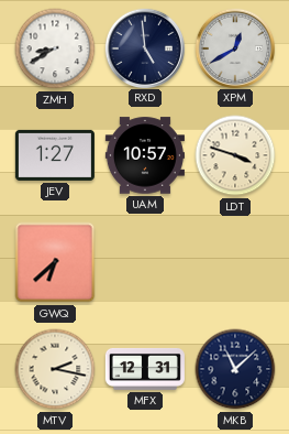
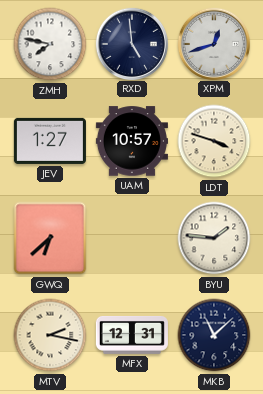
ZMH: 8:40 -> 7:47 (50, 44)
XPM: 12:40 -> 12:42 (213, 43)
BYU: none -> 1:46 (214, 238)
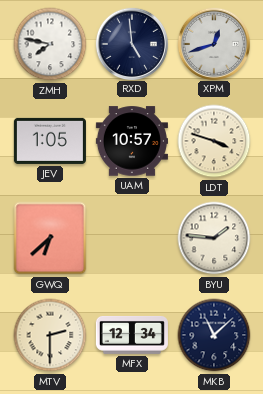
JEV: 1:27 -> 1:05 (50, 141)
MTV: 2:17 -> 2:30 (50, 335)
MFX: 12:31 -> 12:34 (132, 335)
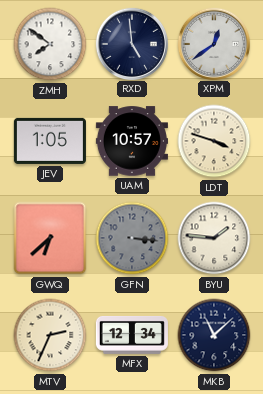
ZMH: 7:47 -> 7:51 (50, 44)
XPM: 12:42 -> 12:39 (213, 43)
GFN: none -> 3:16 (132, 238)
MTV: 2:30 -> 2:34 (50, 335)
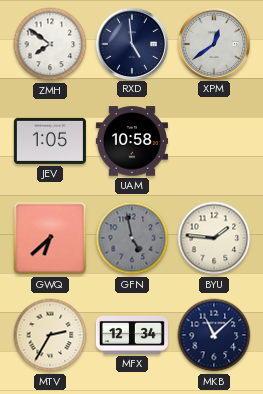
UAM: 10:57 -> 10:58 (132, 141)
LDT: 3:48 -> none (214, 141)
GFN: 3:16 -> 4:58 (132, 238)
MTV: 2:34 -> 2:35 (50, 335)
